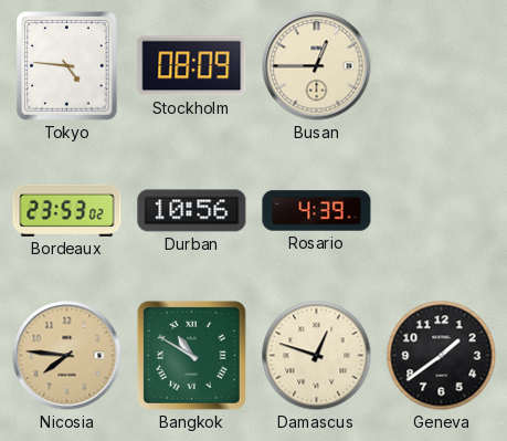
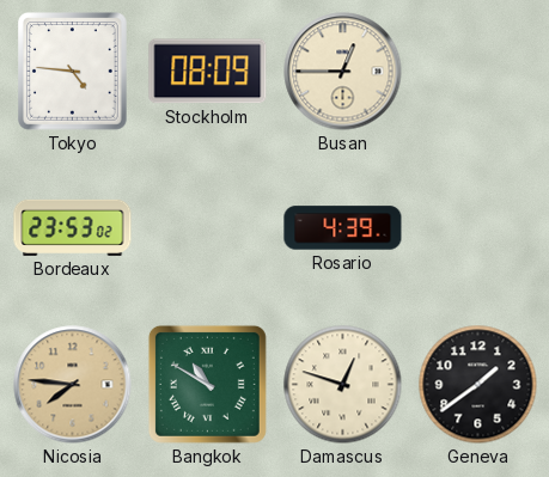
Durban: 10:56 -> none (192, 211)
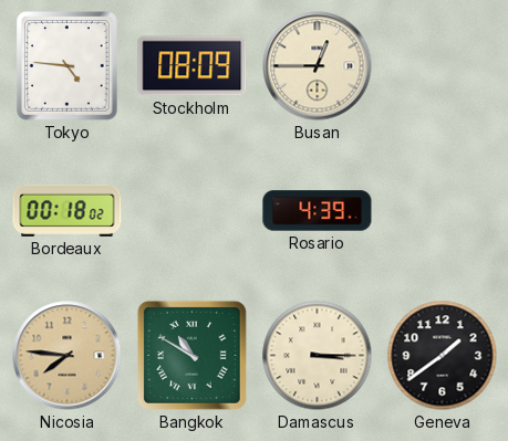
Bordeaux: 23:53 -> 00:18 (68, 210)
Damascus: 12:48 -> 3:15 (318, 356)
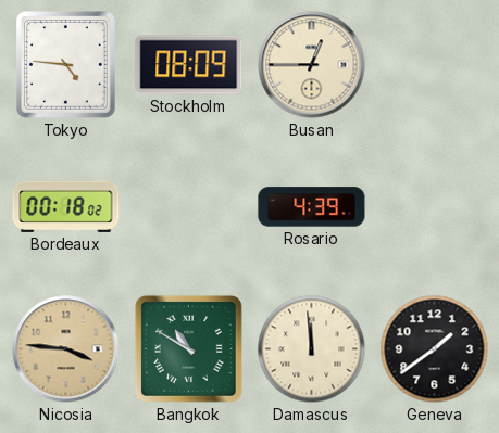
Nicosia: 7:46 -> 3:46 (66, 349)
Damascus: 3:15 -> 11:59 (312, 349)
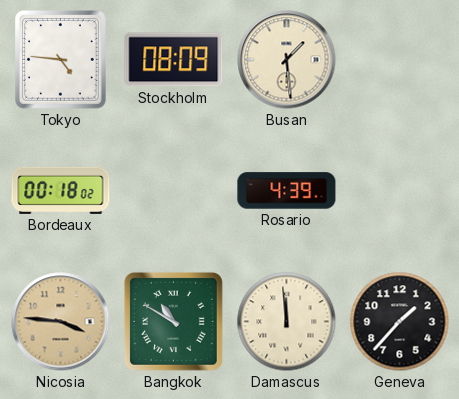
Busan: 12:45 -> 1:29 (287, 60)
Geneva: 1:39 -> 1:37 (400, 322)
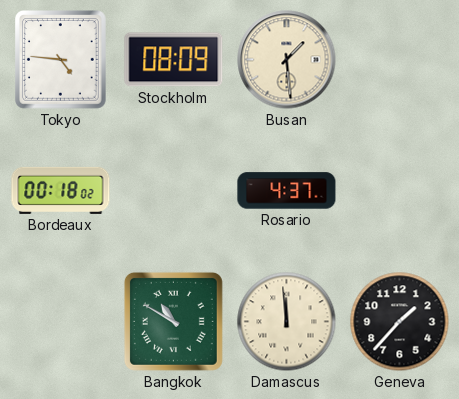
Rosario: 4:39 -> 4:37 (287, 191)
Nicosia: 3:46 -> none (61, 322)
